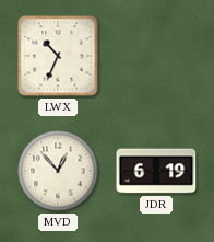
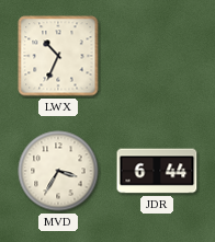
MVD: 12:53 -> 3:35 (58, 171)
JDR: 6:19 -> 6:44 (157, 171)
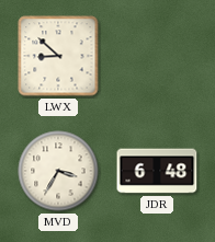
LWX: 10:34 -> 8:52 (58, 56)
JDR: 6:44 -> 6:48 (157, 171)
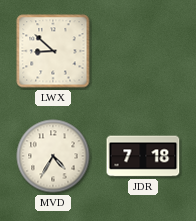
MVD: 3:35 -> 4:35 (53, 156)
JDR: 6:48 -> 7:18 (143, 156)
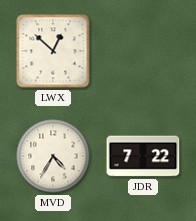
LWX: 8:52 -> 12:52 (53, 51)
JDR: 7:18 -> 7:22 (143, 156)
